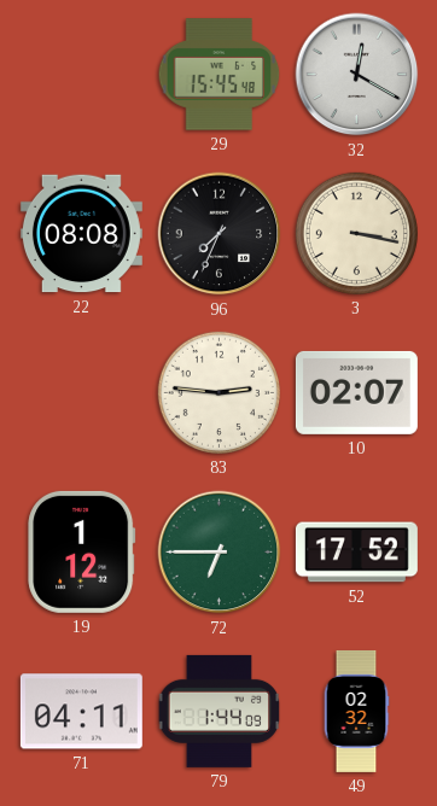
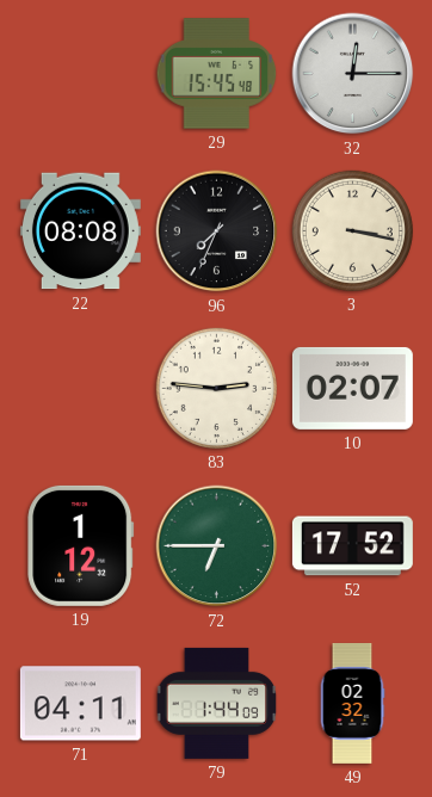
32: 12:20 -> 12:15 (353, 74)
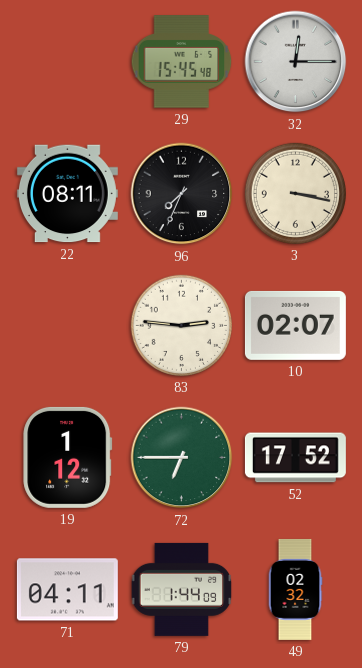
22: 08:08 -> 08:11 (67, 194)
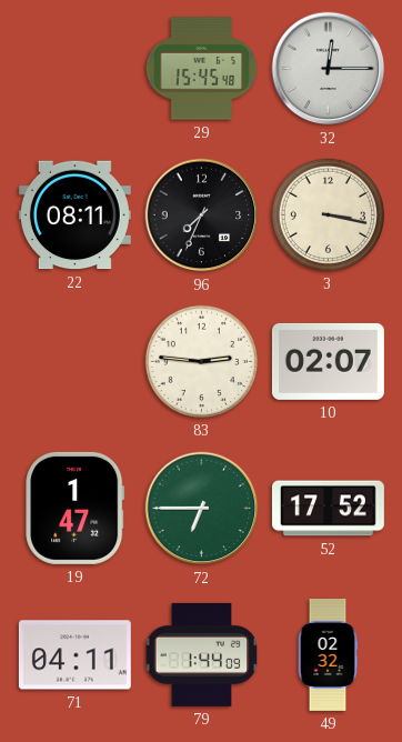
19: 1:12 -> 1:47 (76, 508)
